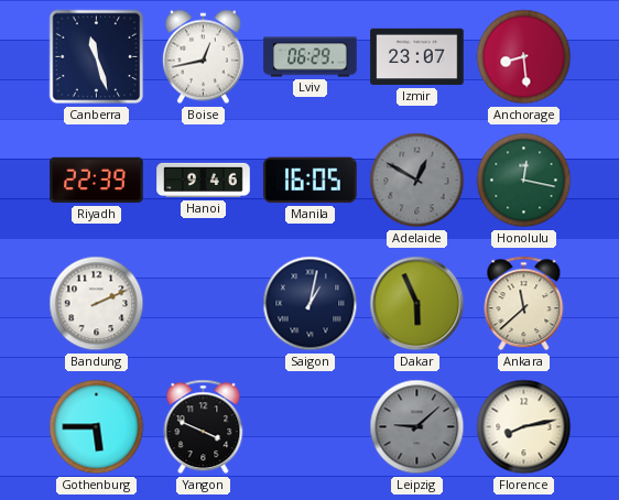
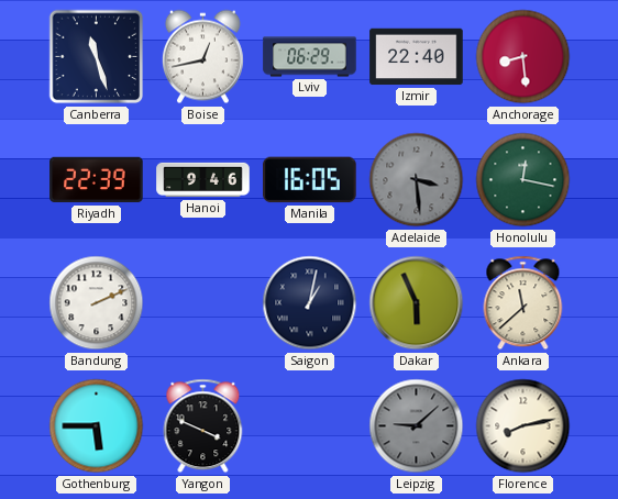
Izmir: 23:07 -> 22:40 (417, 57)
Adelaide: 12:50 -> 3:29 (417, 180)
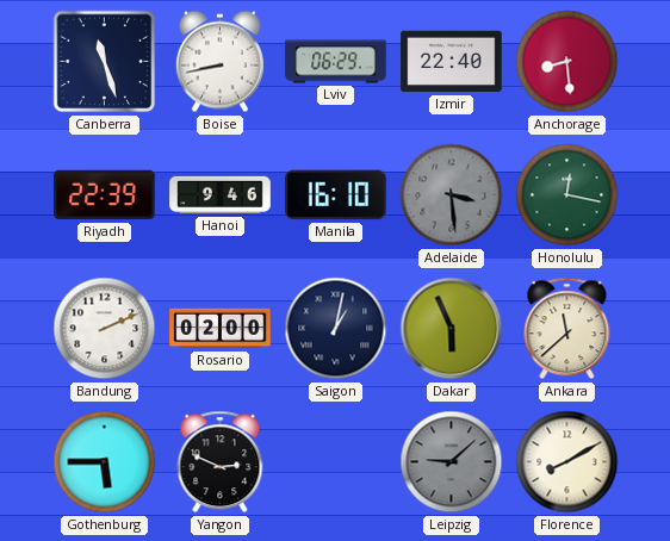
Boise: 12:43 -> 8:43 (219, 62)
Manila: 16:05 -> 16:10 (336, 195)
Rosario: none -> 02:00 (221, 329)
Yangon: 3:49 -> 2:49 (221, 462)
Florence: 8:13 -> 8:10 (567, 462)
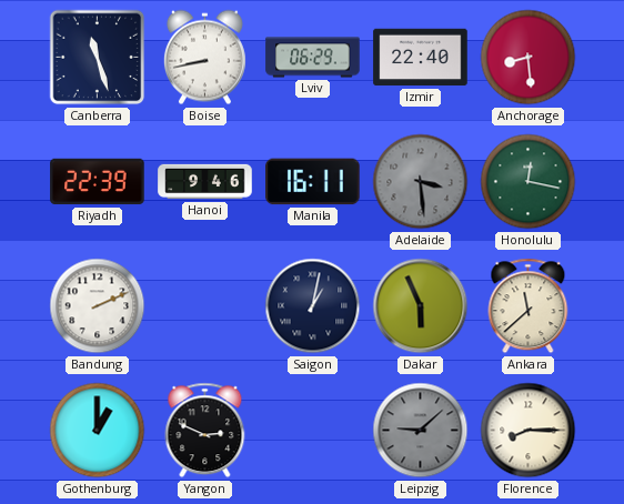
Manila: 16:10 -> 16:11 (313, 182)
Rosario: 02:00 -> none (221, 329)
Gothenburg: 5:45 -> 1:00 (98, 431)
Florence: 8:10 -> 8:15 (529, 431)
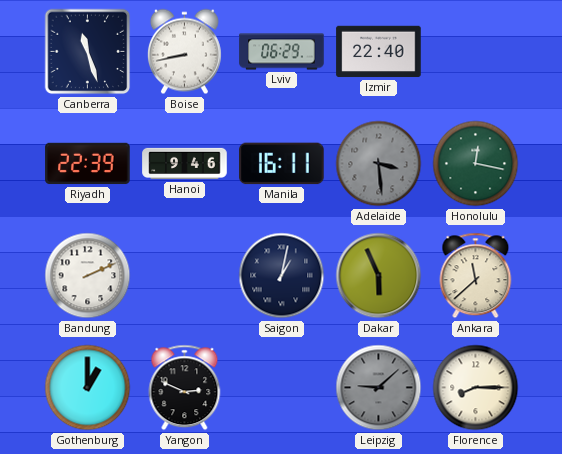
Anchorage: 8:29 -> none (529, 58)
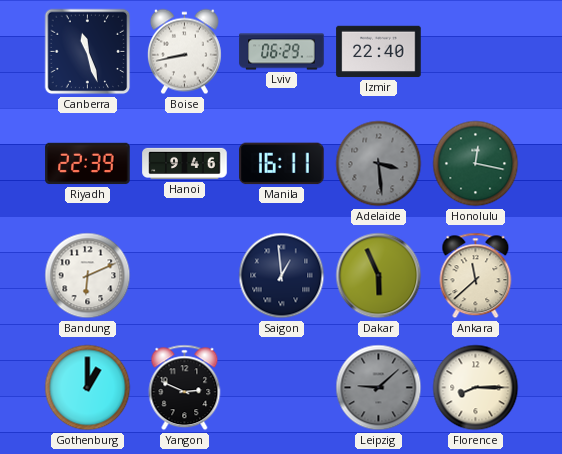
Bandung: 2:11 -> 6:11 (88, 276)
Saigon: 1:02 -> 12:59 (282, 276)
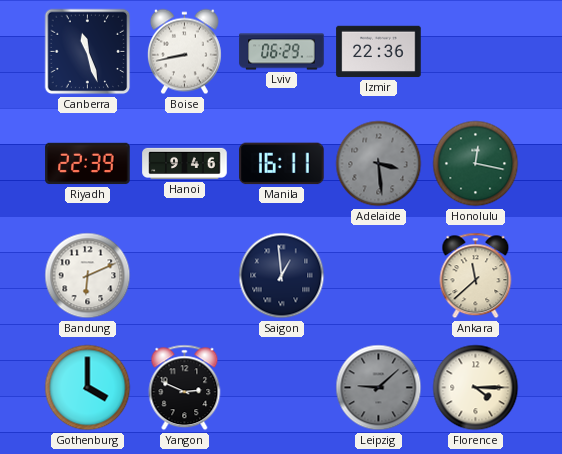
Izmir: 22:40 -> 22:36 (379, 52)
Dakar: 5:56 -> none (379, 276)
Gothenburg: 1:00 -> 4:00 (88, 388)
Florence: 8:15 -> 4:15 (476, 388)
